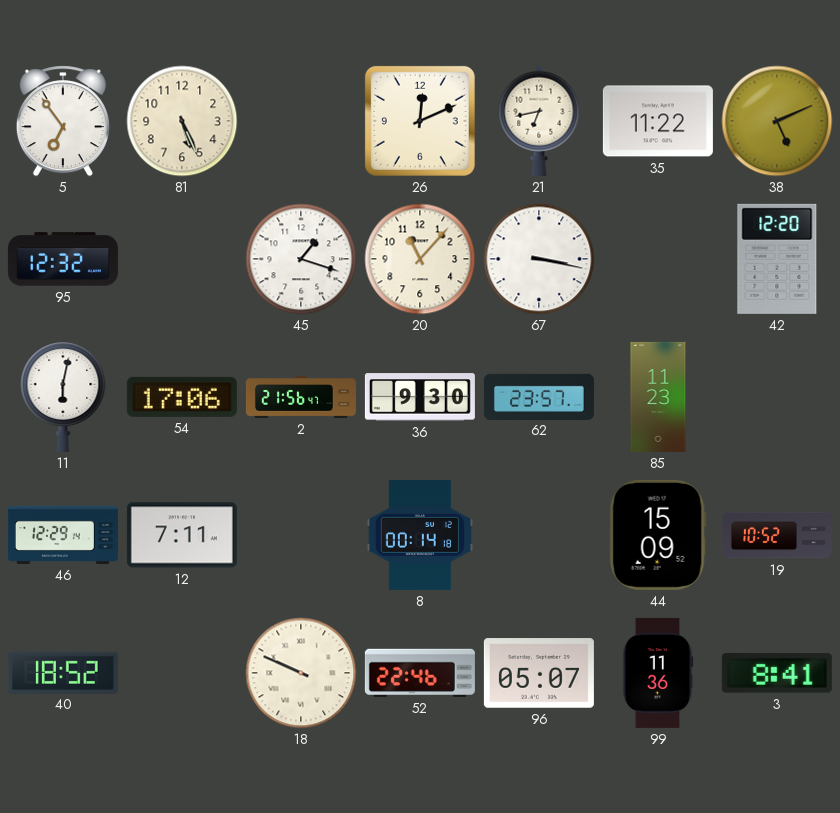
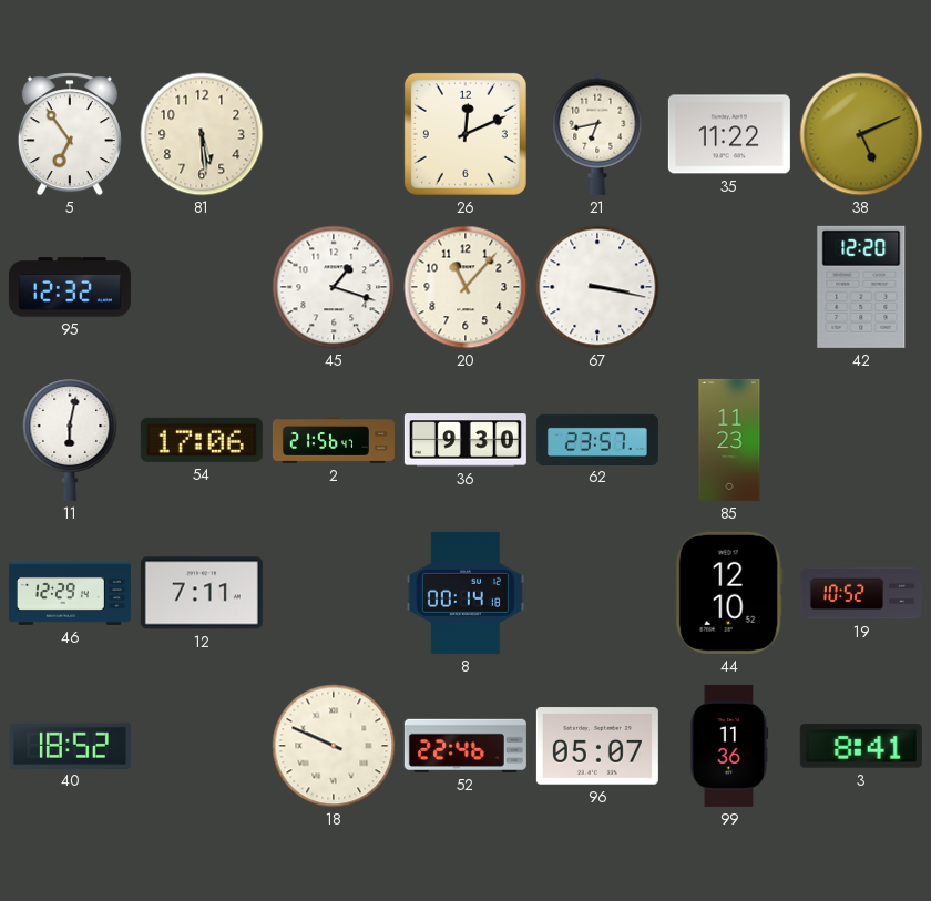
81: 5:26 -> 5:29 (202, 134)
44: 15:09 -> 12:10 (729, 593)
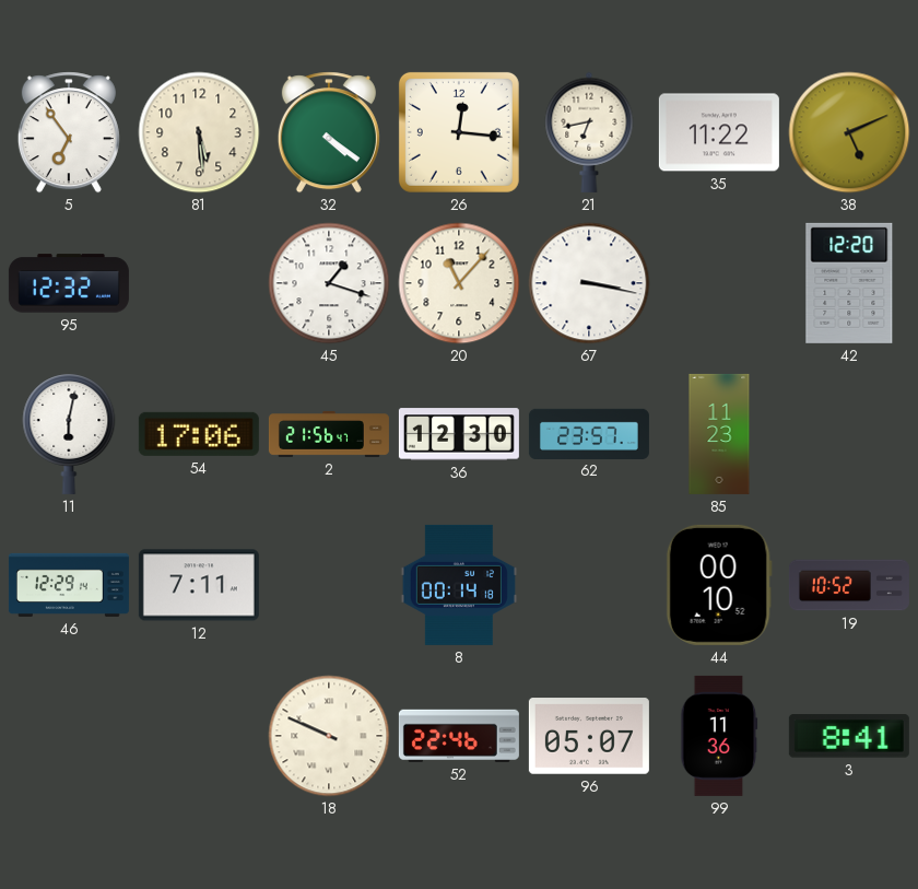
32: none -> 4:21 (329, 132)
26: 12:11 -> 12:16 (459, 132)
36: 9:30 -> 12:30 (459, 434)
44: 12:10 -> 00:10 (719, 585)
40: 18:52 -> none (70, 745)
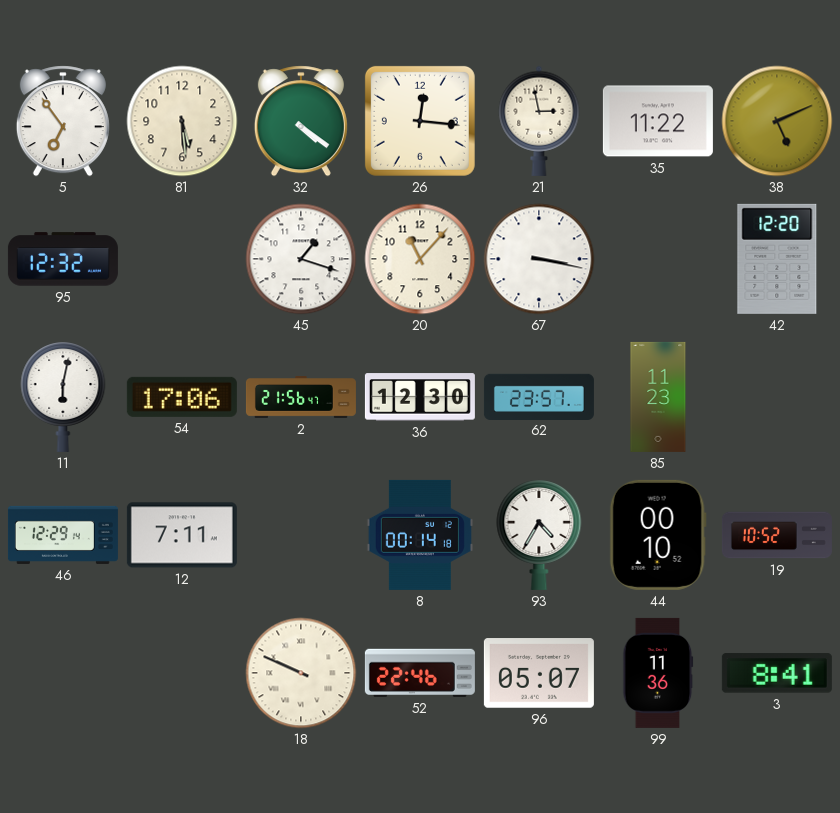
21: 6:43 -> 2:58 (539, 121)
93: none -> 4:35 (539, 535)
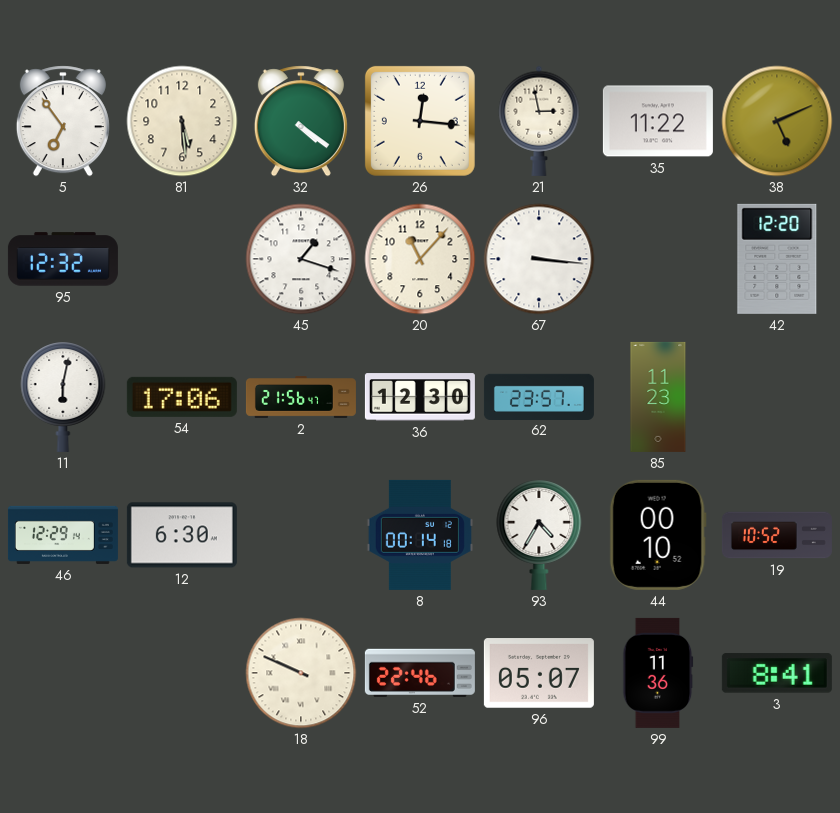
67: 3:17 -> 3:16 (539, 259)
12: 7:11 -> 6:30 (182, 535)
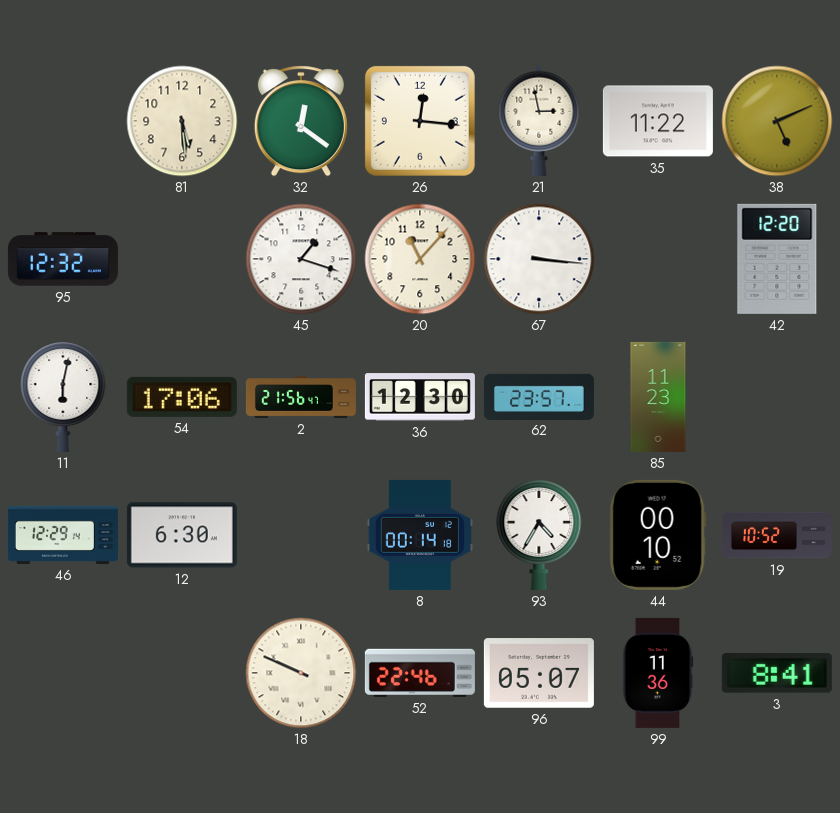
5: 6:54 -> none (63, 121)
32: 4:21 -> 12:21 (301, 121)
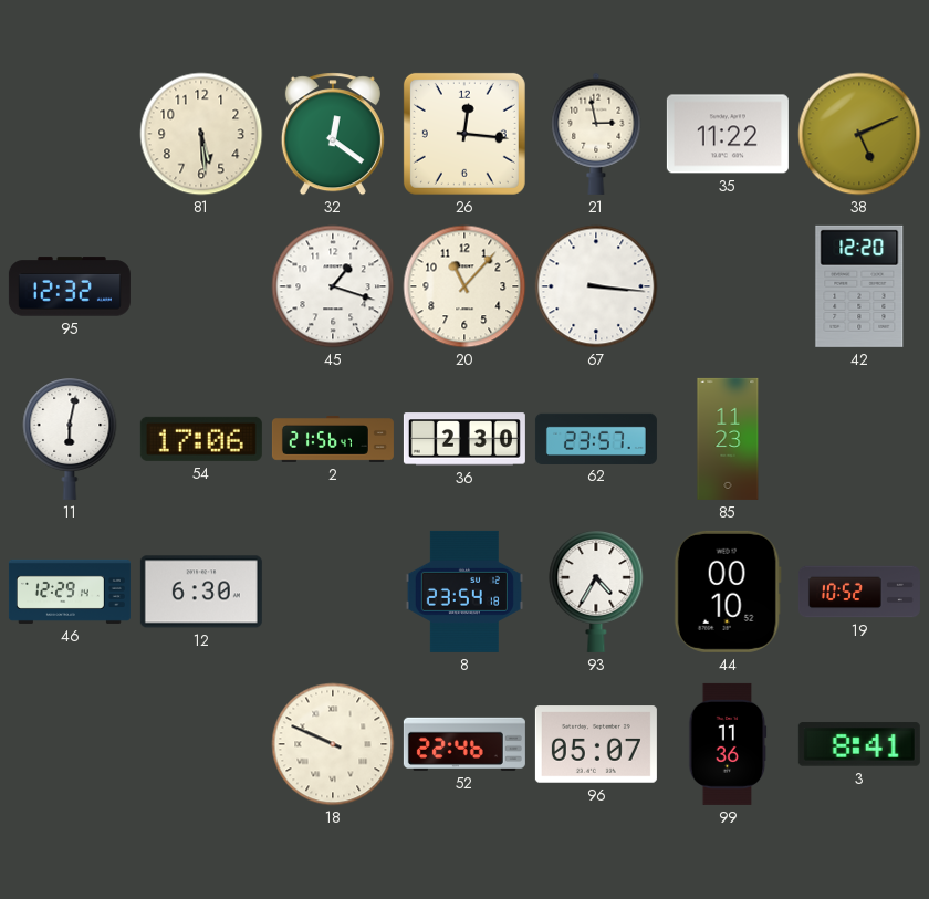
36: 12:30 -> 2:30 (464, 439)
8: 00:14 -> 23:54 (464, 592)
